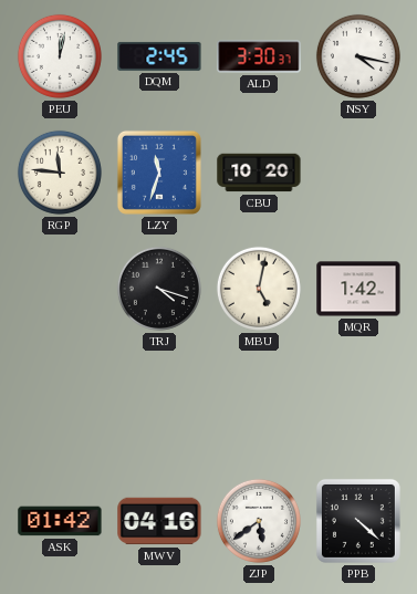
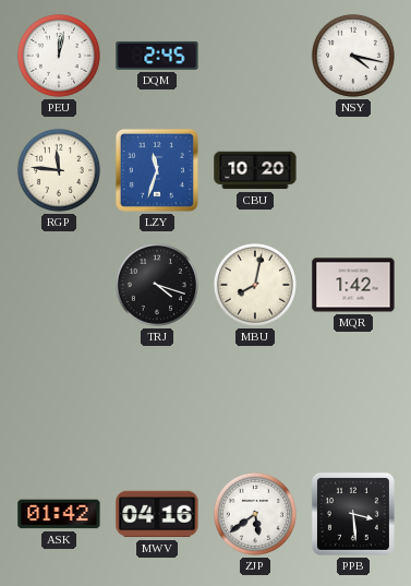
ALD: 3:30 -> none (259, 56)
MBU: 5:02 -> 8:02 (255, 285)
PPB: 4:22 -> 3:29 (353, 514)
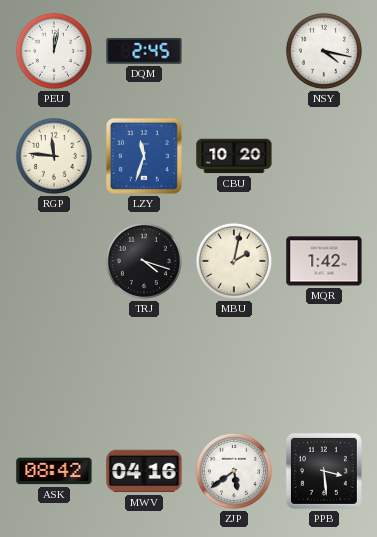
MBU: 8:02 -> 2:02 (234, 261)
ASK: 01:42 -> 08:42 (54, 471)
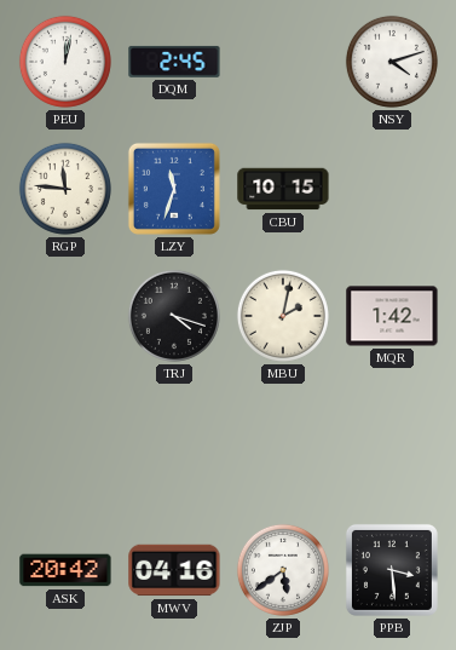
NSY: 4:17 -> 4:12 (392, 62)
CBU: 10:20 -> 10:15 (283, 189)
ASK: 08:42 -> 20:42 (65, 570)
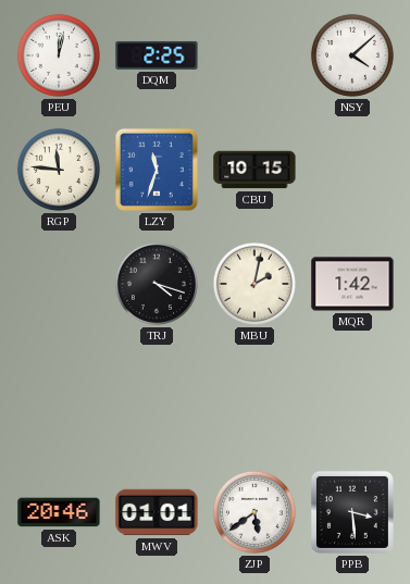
DQM: 2:45 -> 2:25 (157, 55)
NSY: 4:12 -> 4:08 (352, 55)
ASK: 20:42 -> 20:46 (59, 512)
MWV: 04:16 -> 01:01 (157, 512)
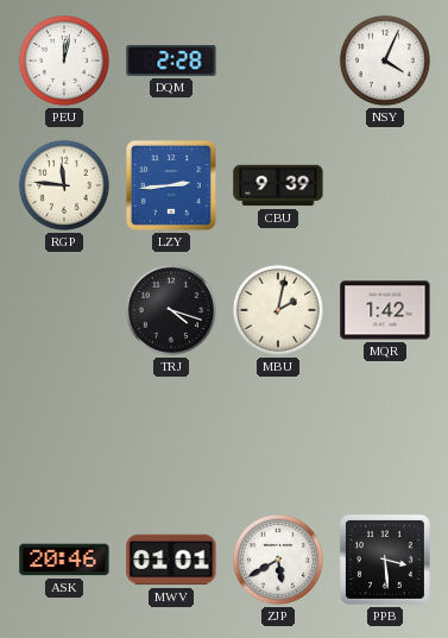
DQM: 2:25 -> 2:28 (171, 61)
NSY: 4:08 -> 4:04 (385, 61)
LZY: 11:33 -> 2:44 (171, 185)
CBU: 10:15 -> 9:39 (278, 185)
ZJP: 5:39 -> 5:40 (278, 560)
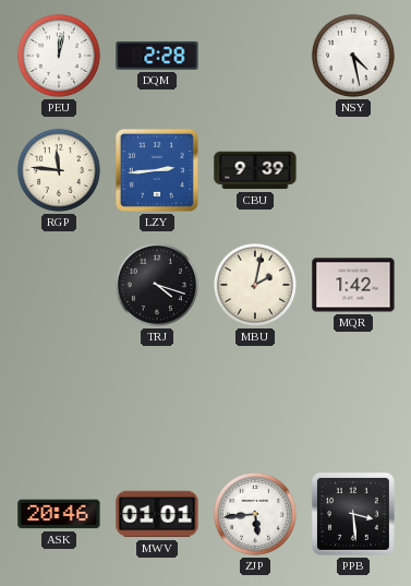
NSY: 4:04 -> 4:28 (353, 56)
ZJP: 5:40 -> 5:44 (255, 514)
